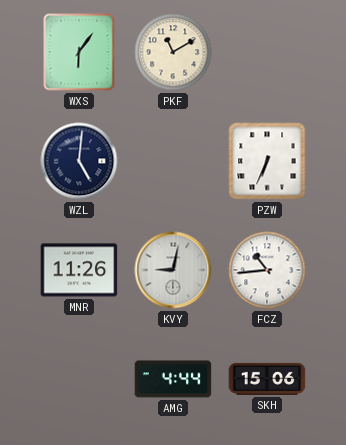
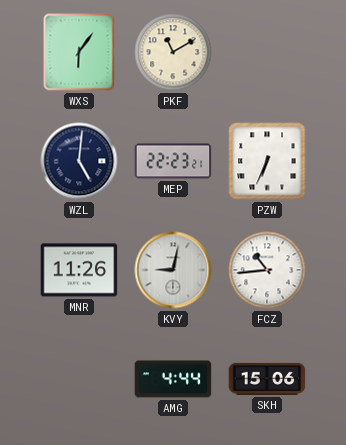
MEP: none -> 22:23 (173, 161)
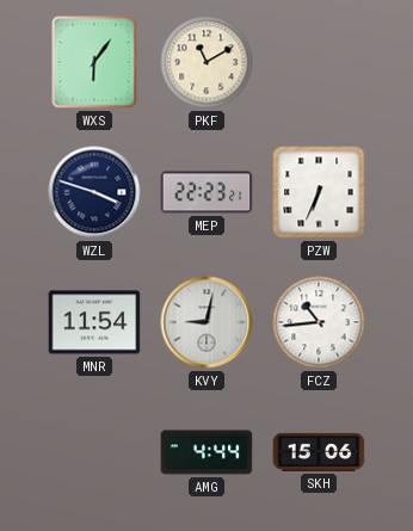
WZL: 5:01 -> 3:48 (94, 192)
MNR: 11:26 -> 11:54 (94, 322)
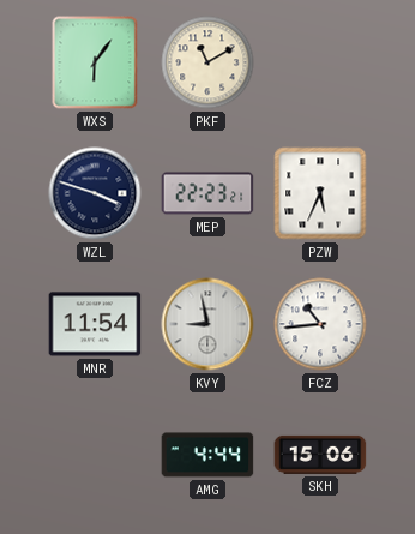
PZW: 6:34 -> 5:34 (320, 193)
KVY: 9:02 -> 8:58 (207, 324)
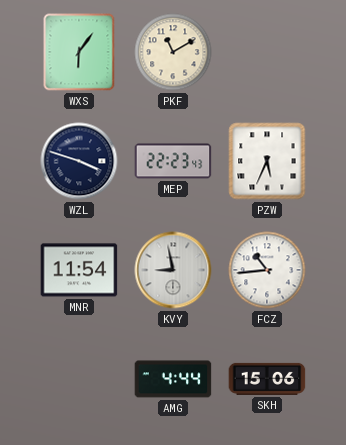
MEP: 22:23:21 -> 22:23:43 (173, 161)
